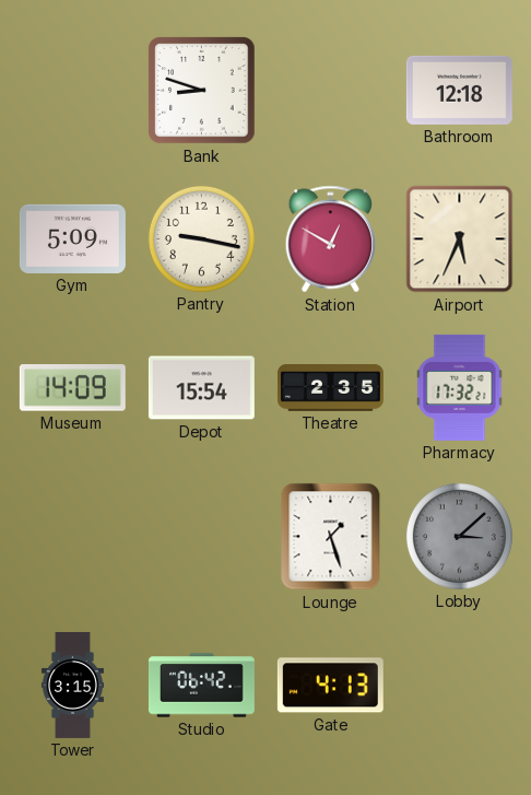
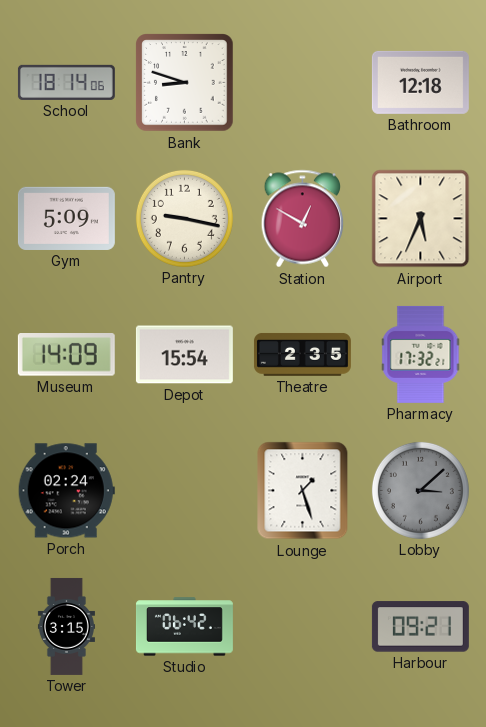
School: none -> 18:14 (66, 82)
Porch: none -> 02:24 (66, 491)
Gate: 4:13 -> none (330, 686)
Harbour: none -> 09:21 (420, 627)
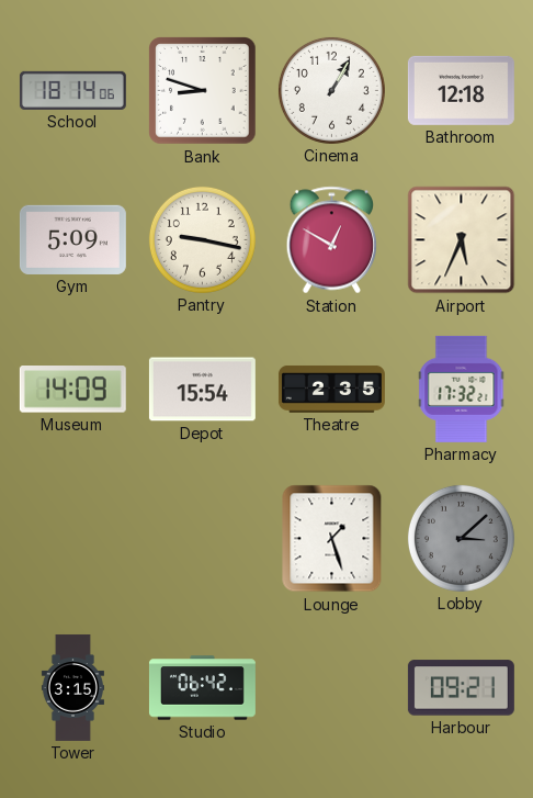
Cinema: none -> 1:05 (331, 90)
Porch: 02:24 -> none (66, 491)
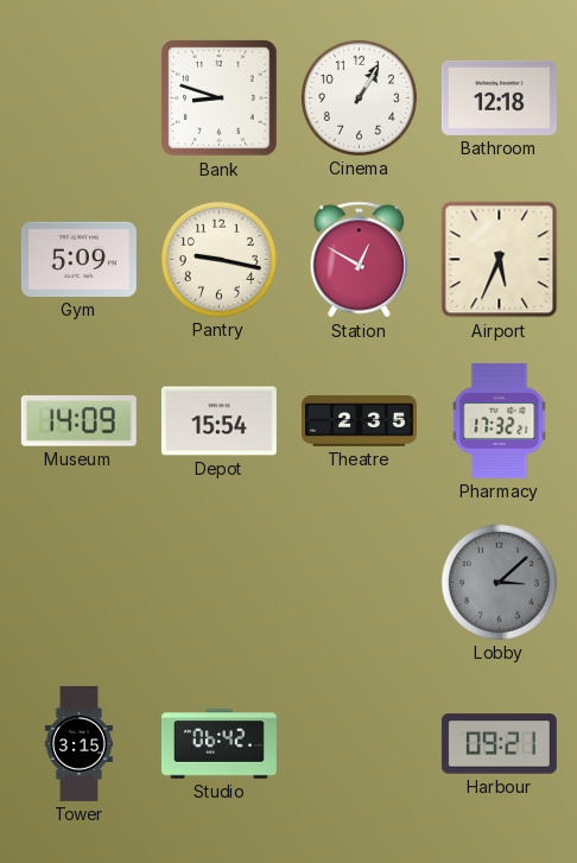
School: 18:14 -> none (72, 90)
Lounge: 1:27 -> none (332, 539)
